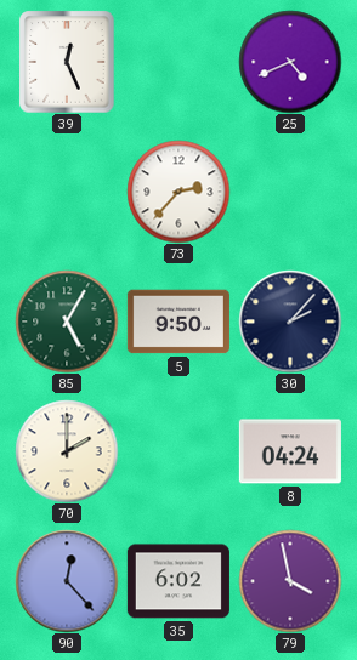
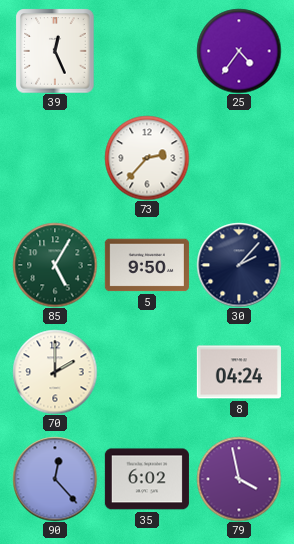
25: 4:41 -> 4:36 (239, 51)
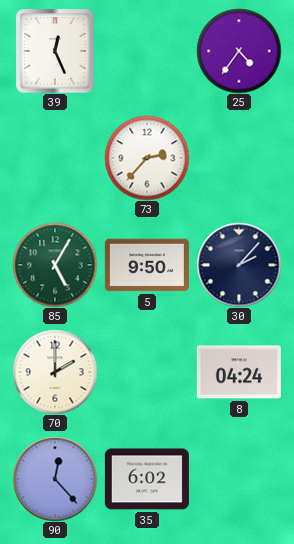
79: 3:58 -> none (239, 479)
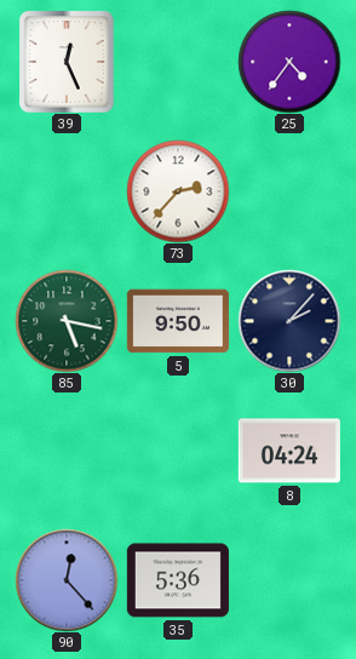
85: 5:05 -> 5:17 (67, 321)
70: 2:00 -> none (55, 372)
35: 6:02 -> 5:36 (178, 580)
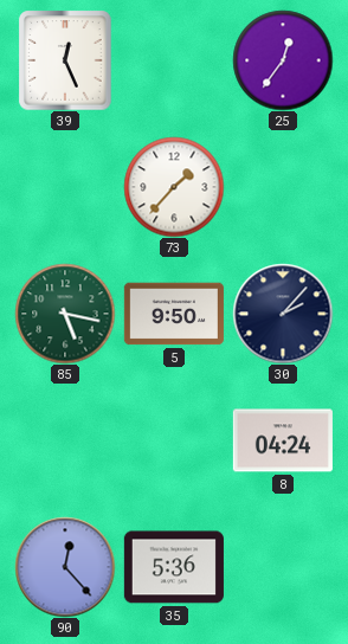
25: 4:36 -> 12:36 (283, 60)
73: 2:37 -> 1:37 (174, 187)
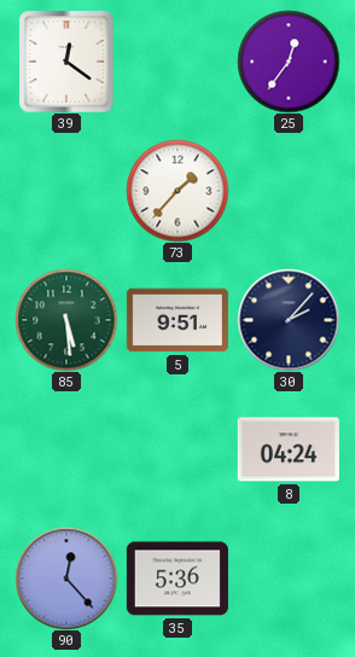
39: 12:26 -> 12:21 (66, 62)
85: 5:17 -> 5:29 (66, 320)
5: 9:50 -> 9:51 (177, 320)
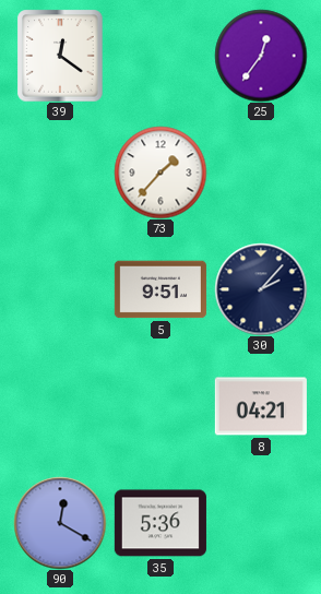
85: 5:29 -> none (66, 320)
8: 04:24 -> 04:21 (261, 406)
90: 12:23 -> 12:20 (60, 523)
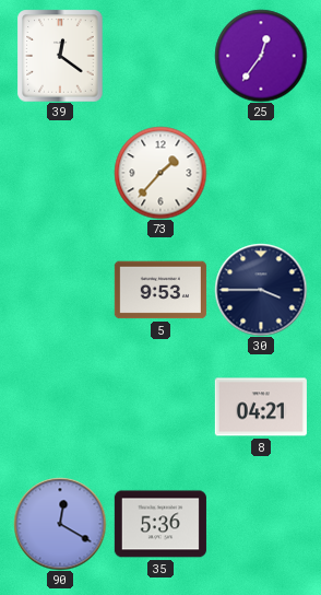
5: 9:51 -> 9:53 (160, 290)
30: 2:07 -> 3:45 (261, 290)
